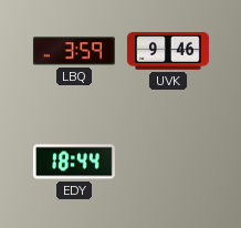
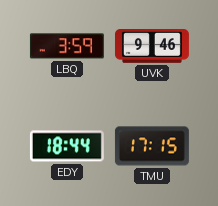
TMU: none -> 17:15 (152, 146)
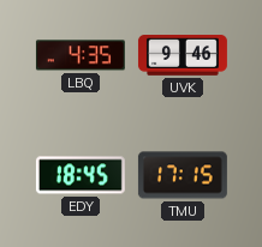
LBQ: 3:59 -> 4:35 (81, 55)
EDY: 18:44 -> 18:45 (81, 175)
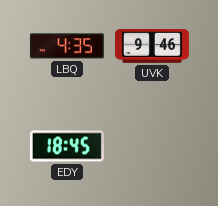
TMU: 17:15 -> none (183, 175)
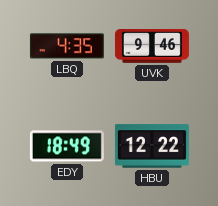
EDY: 18:45 -> 18:49 (67, 146)
HBU: none -> 12:22 (152, 146)
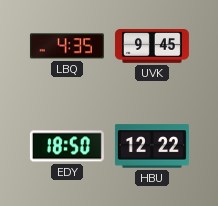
UVK: 9:46 -> 9:45 (152, 47)
EDY: 18:49 -> 18:50 (67, 146)
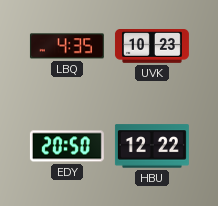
UVK: 9:45 -> 10:23 (152, 47)
EDY: 18:50 -> 20:50 (67, 146)
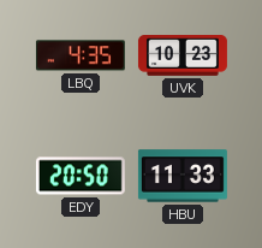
HBU: 12:22 -> 11:33 (183, 176)
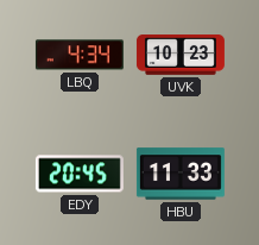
LBQ: 4:35 -> 4:34 (80, 55)
EDY: 20:50 -> 20:45 (80, 174)
